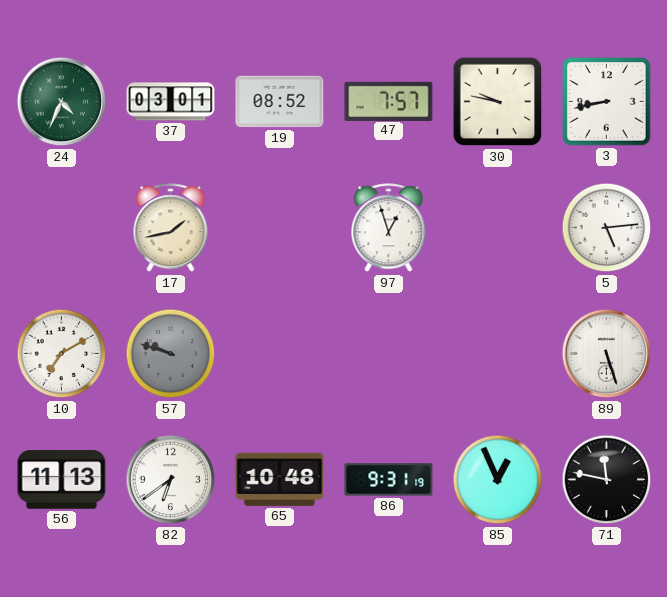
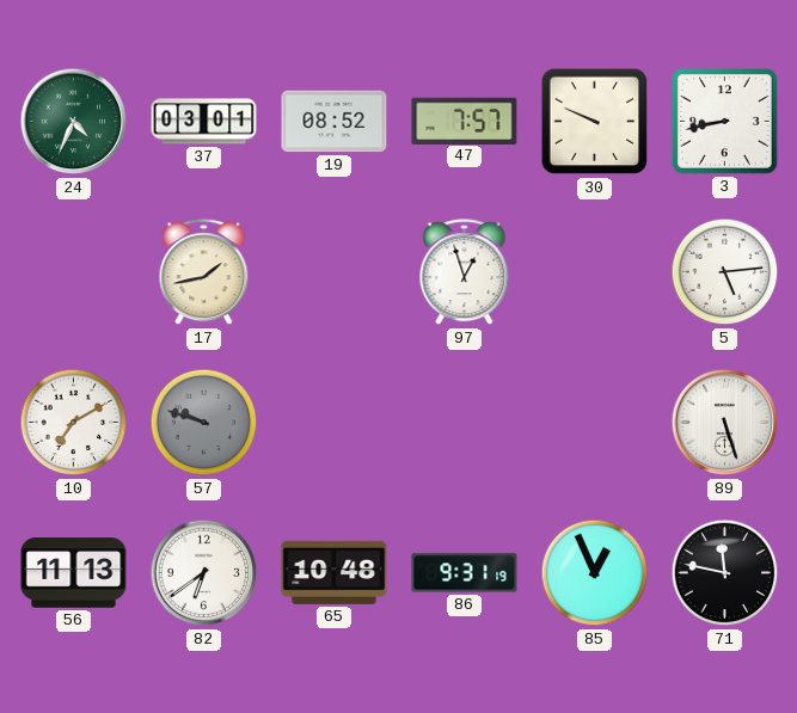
30: 9:47 -> 9:49 (595, 122)
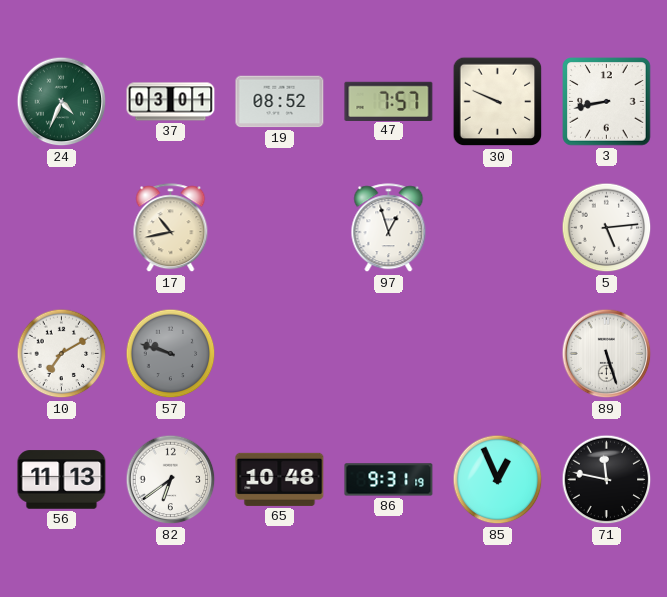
17: 1:43 -> 10:43 (171, 228)
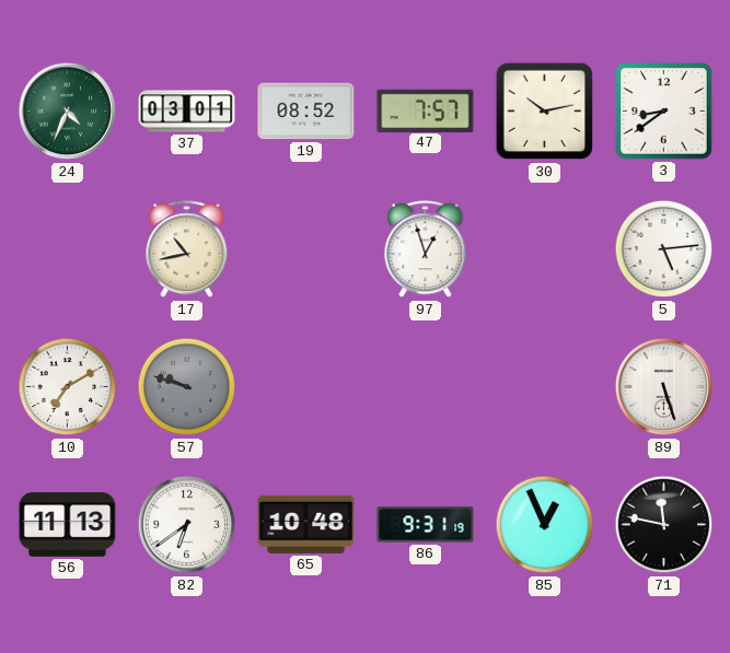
30: 9:49 -> 10:13 (545, 112)
3: 8:43 -> 8:39 (664, 112)
